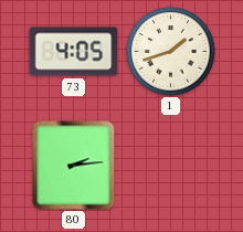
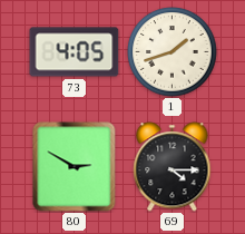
80: 2:14 -> 2:50 (75, 167)
69: none -> 4:15 (173, 167)
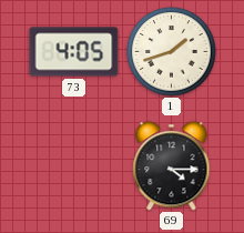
80: 2:50 -> none (75, 167)
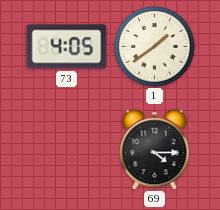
1: 1:42 -> 1:39 (155, 47)
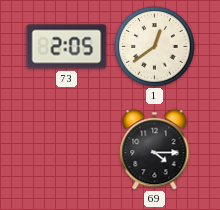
73: 4:05 -> 2:05 (67, 47)
1: 1:39 -> 12:39 (155, 47)
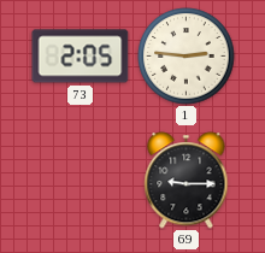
1: 12:39 -> 2:46 (187, 57)
69: 4:15 -> 9:15 (187, 181)
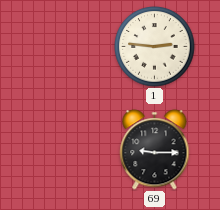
73: 2:05 -> none (81, 57)
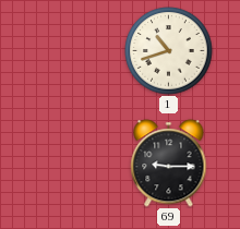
1: 2:46 -> 10:42 (169, 51)
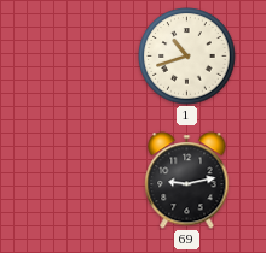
69: 9:15 -> 9:13 (187, 181)
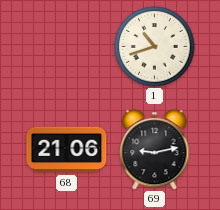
68: none -> 21:06 (67, 150)
